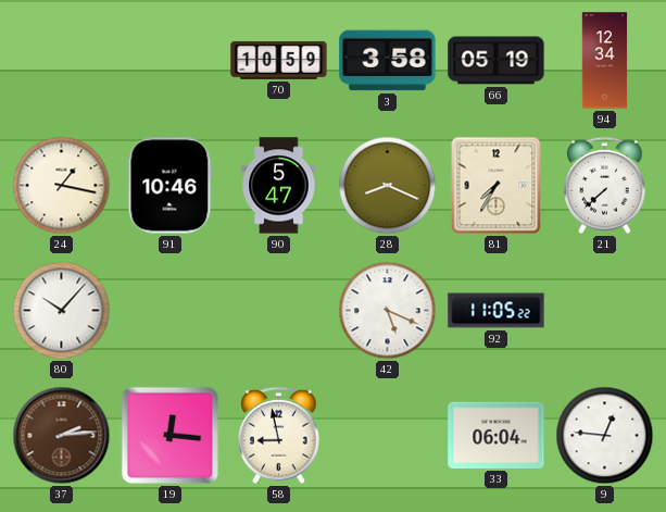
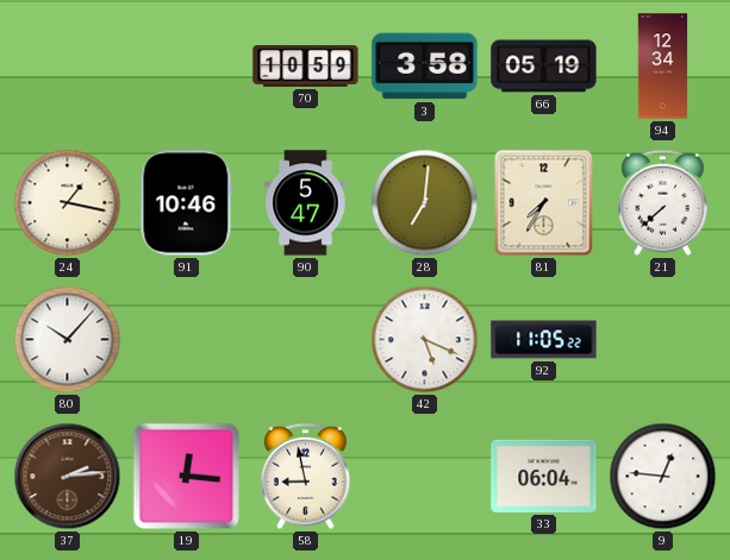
28: 8:19 -> 7:01 (425, 203)
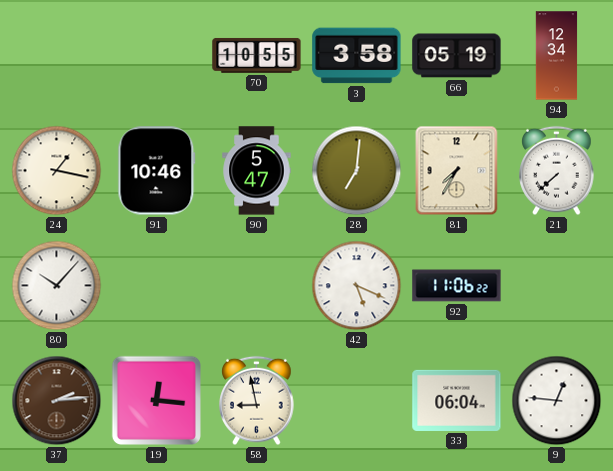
70: 10:59 -> 10:55 (257, 55)
92: 11:05 -> 11:06 (457, 286)
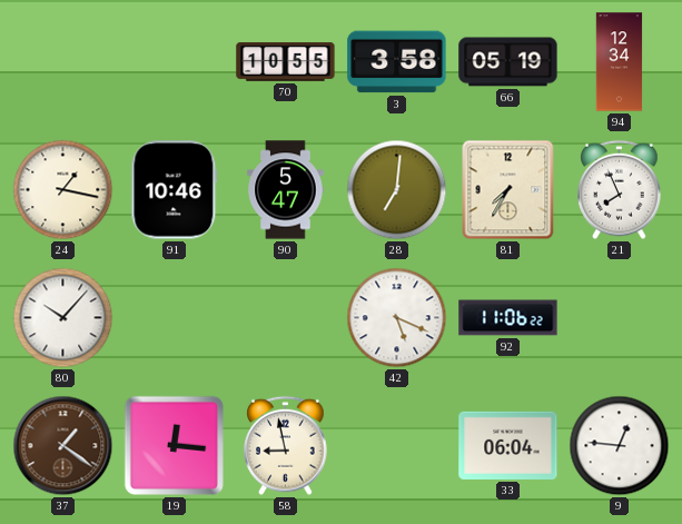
21: 7:38 -> 7:56 (620, 190)
37: 2:14 -> 1:21 (63, 446)
